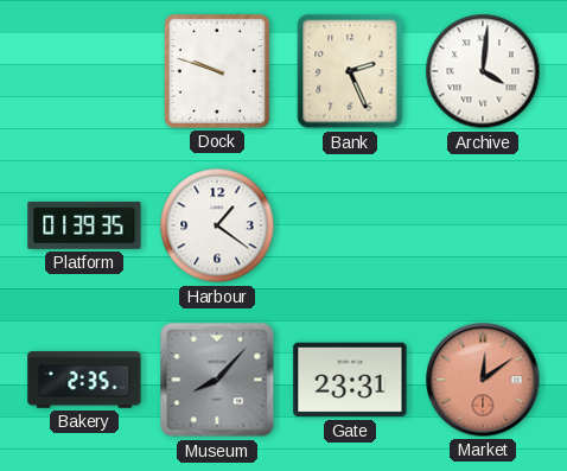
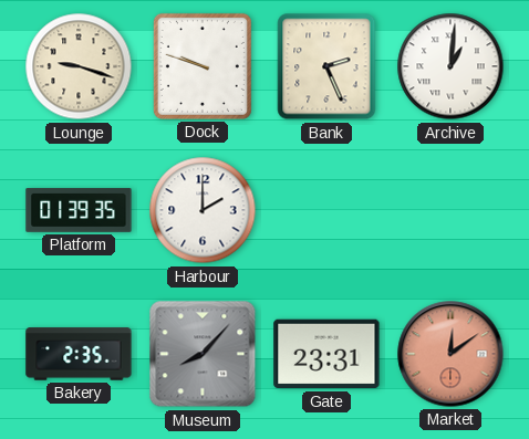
Lounge: none -> 9:18 (79, 66)
Archive: 4:01 -> 1:01 (450, 66)
Harbour: 1:21 -> 2:00 (203, 210)
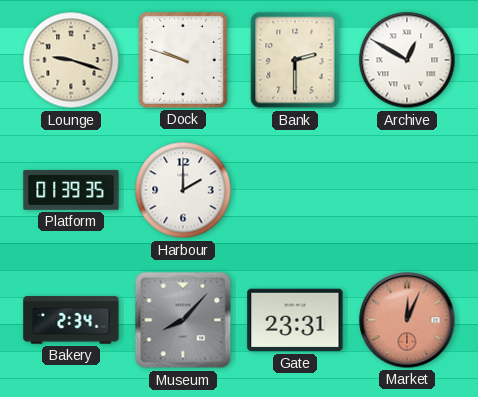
Bank: 2:26 -> 2:30 (295, 60)
Archive: 1:01 -> 12:50 (407, 60)
Bakery: 2:35 -> 2:34 (71, 320)
Market: 12:09 -> 12:04 (407, 320)
